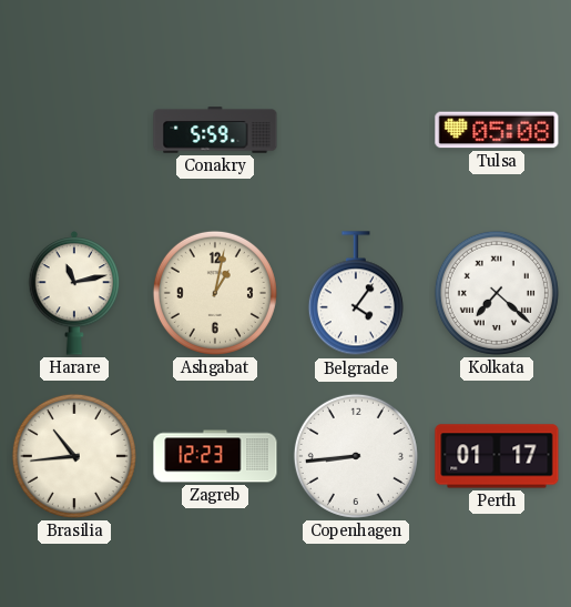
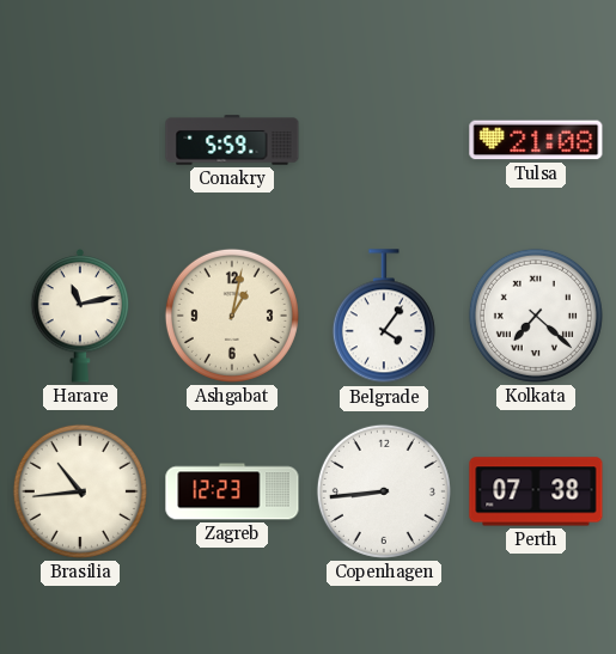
Tulsa: 05:08 -> 21:08 (536, 140)
Perth: 01:17 -> 07:38 (536, 491)
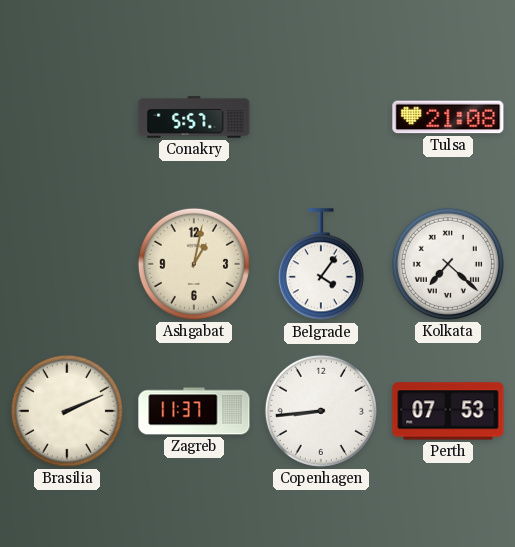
Conakry: 5:59 -> 5:57 (194, 117)
Harare: 11:13 -> none (80, 317)
Brasilia: 10:44 -> 2:11 (67, 411)
Zagreb: 12:23 -> 11:37 (194, 411)
Perth: 07:38 -> 07:53 (448, 411)
